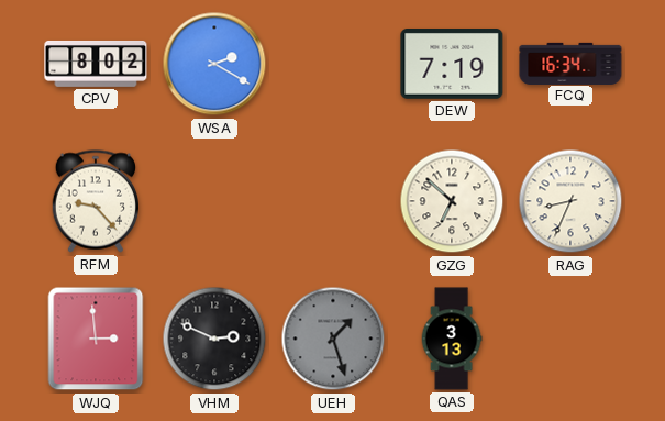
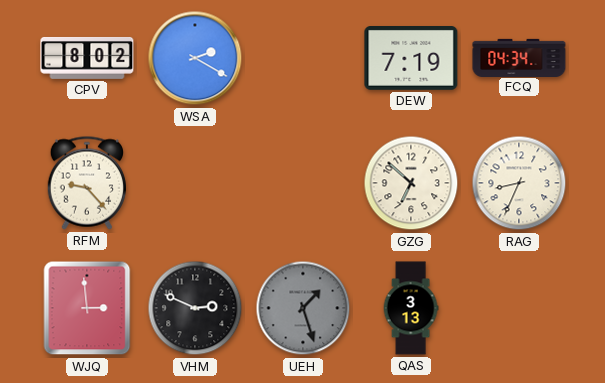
FCQ: 16:34 -> 04:34 (519, 57)
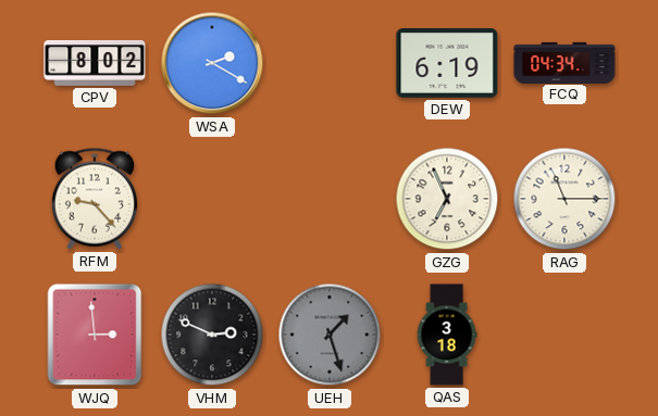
DEW: 7:19 -> 6:19 (447, 64)
GZG: 6:52 -> 6:56 (447, 199)
RAG: 8:34 -> 11:15 (564, 199)
QAS: 3:13 -> 3:18 (447, 335)
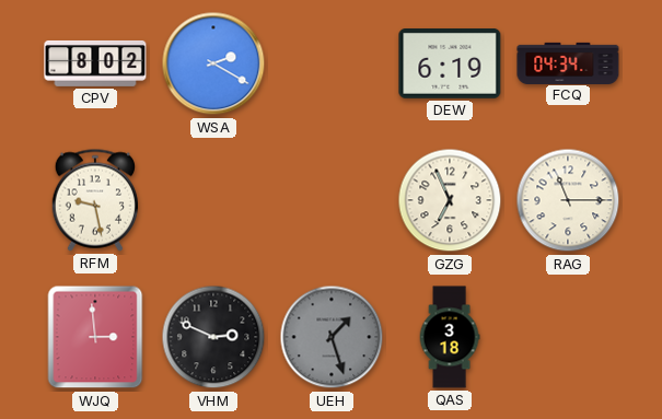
RFM: 9:23 -> 9:28 (94, 200)
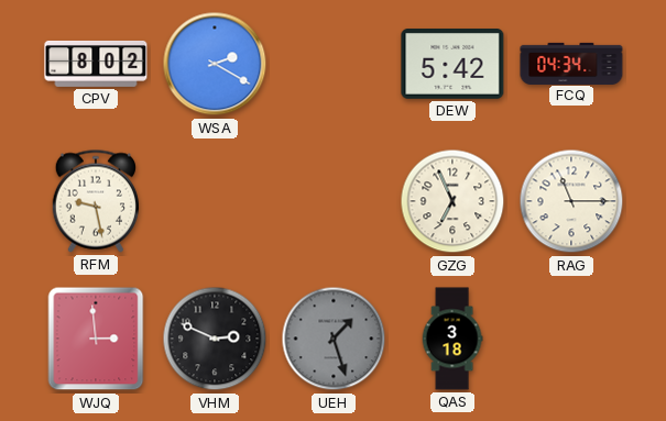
DEW: 6:19 -> 5:42 (452, 65)
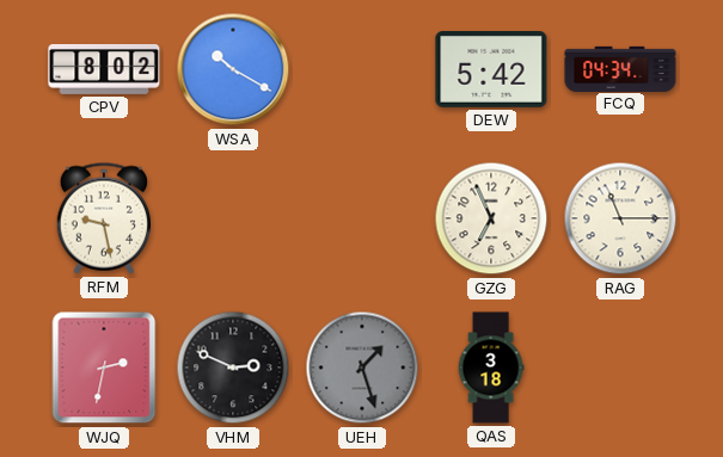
WSA: 2:20 -> 10:20 (233, 69)
WJQ: 2:59 -> 2:32 (104, 368)
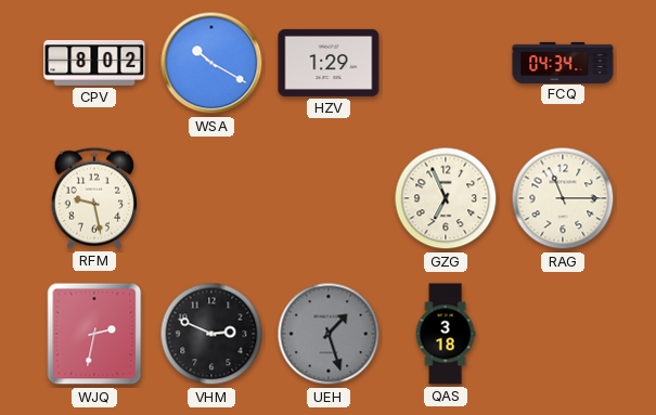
HZV: none -> 1:29 (329, 63)
DEW: 5:42 -> none (491, 70)
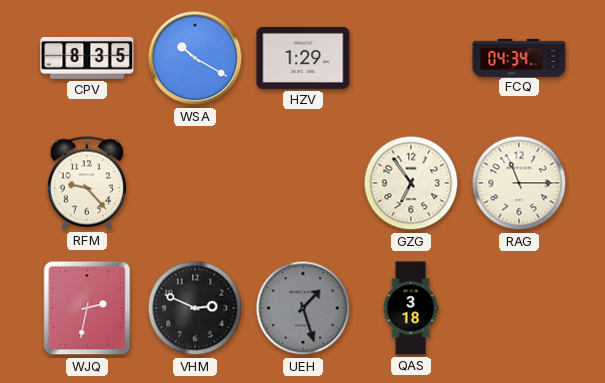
CPV: 8:02 -> 8:35 (87, 58)
RFM: 9:28 -> 9:23 (86, 183)
GZG: 6:56 -> 6:54 (411, 183)
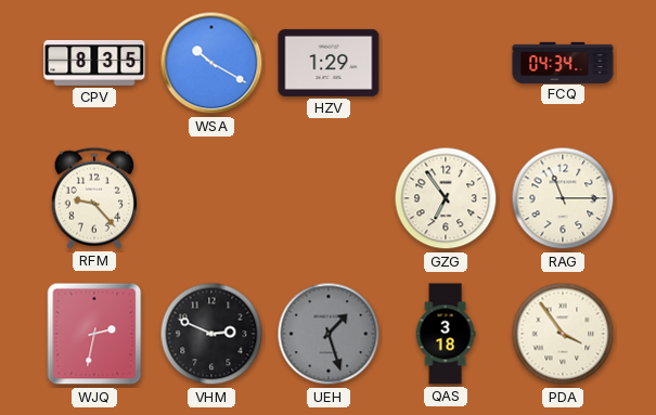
PDA: none -> 3:54 (563, 334)
